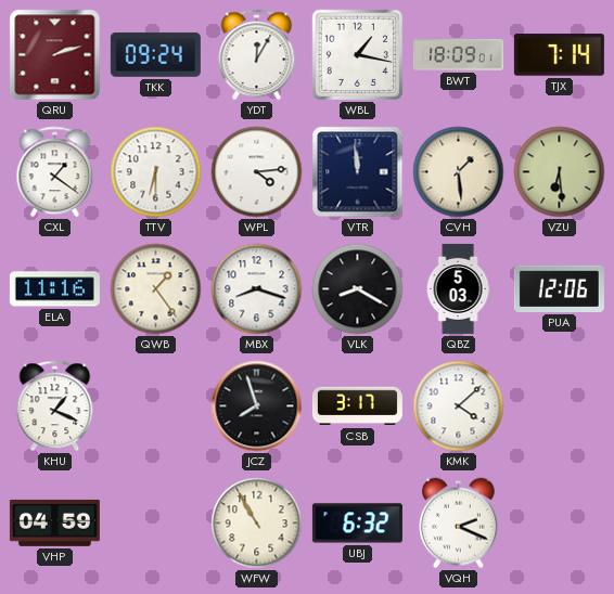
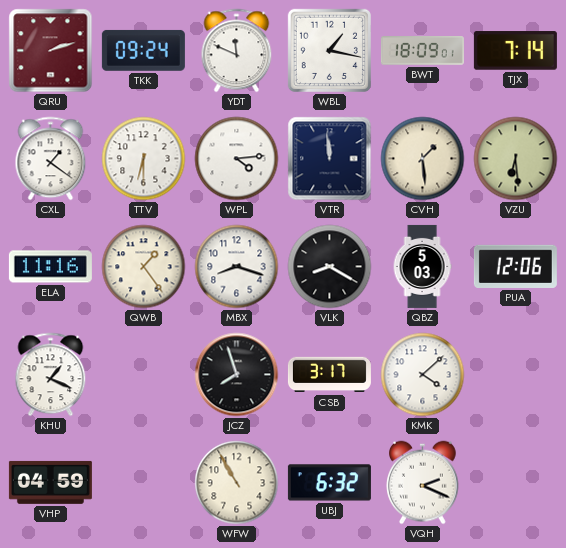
YDT: 12:05 -> 11:49 (237, 51)
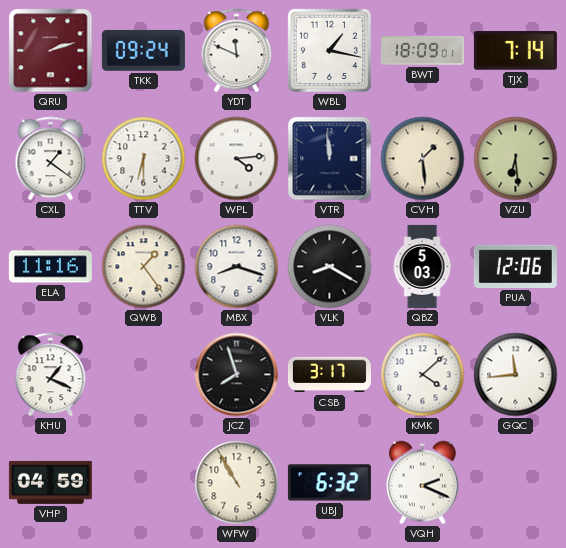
GQC: none -> 11:44 (516, 375)
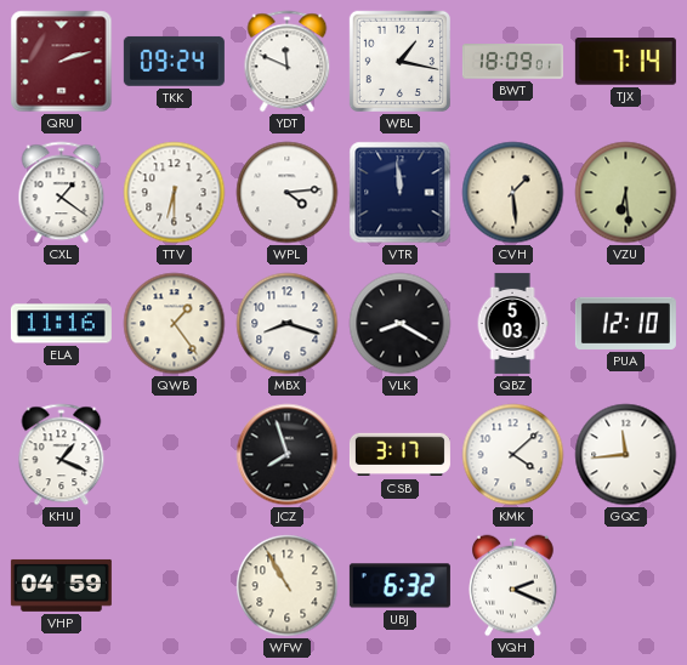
PUA: 12:06 -> 12:10 (625, 323)
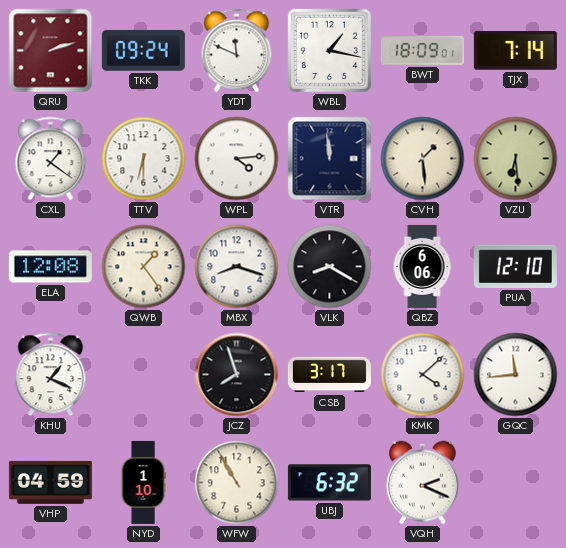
ELA: 11:16 -> 12:08 (50, 267)
QBZ: 5:03 -> 6:06 (422, 266)
NYD: none -> 1:10 (143, 482)
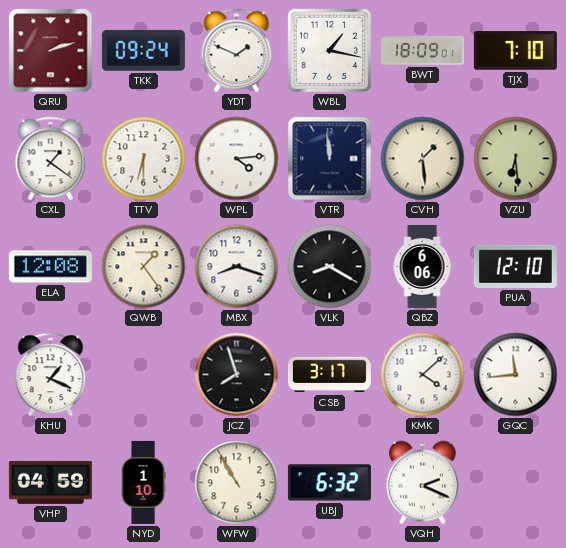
YDT: 11:49 -> 1:49 (237, 51)
TJX: 7:14 -> 7:10 (515, 51)
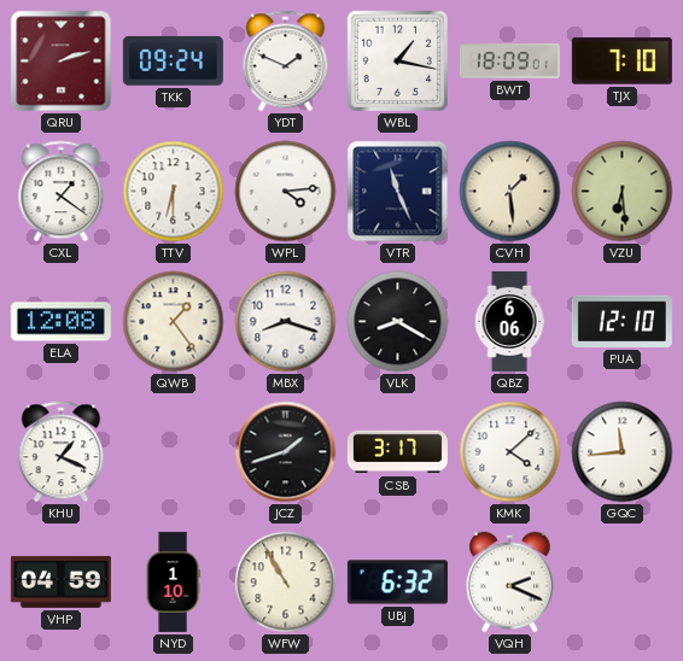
VTR: 11:59 -> 11:26 (398, 192)
JCZ: 7:57 -> 1:42 (286, 452)
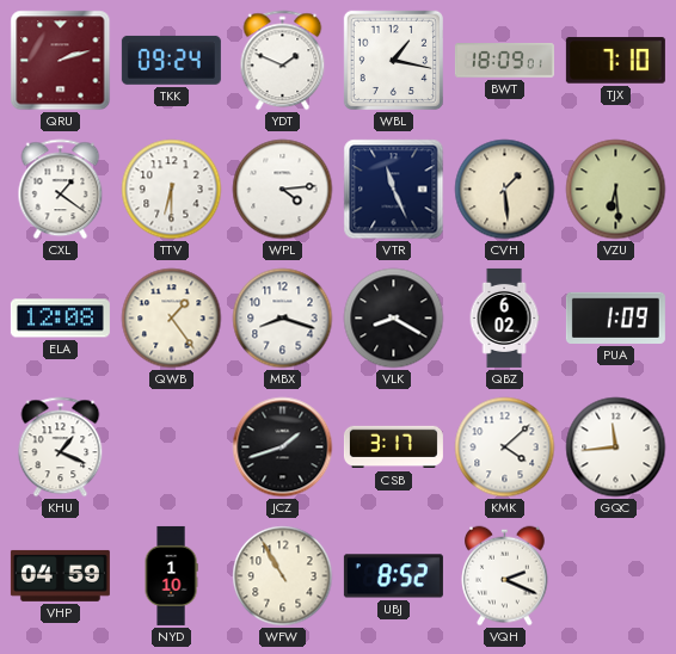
QBZ: 6:06 -> 6:02 (504, 317)
PUA: 12:10 -> 1:09 (615, 317)
UBJ: 6:32 -> 8:52 (393, 576)
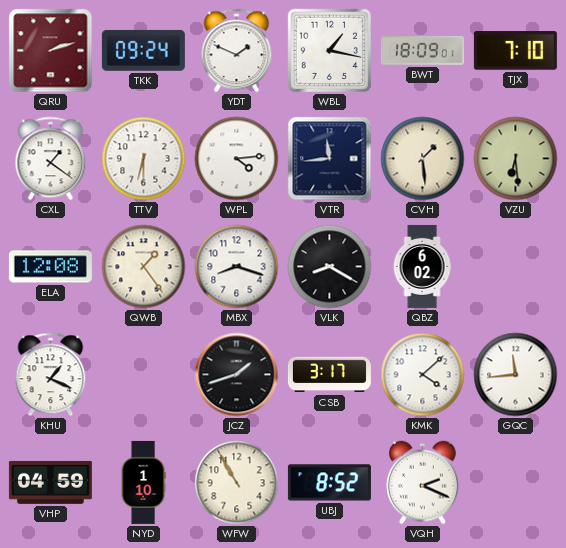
VTR: 11:26 -> 11:44 (330, 159)
PUA: 1:09 -> none (615, 317)
